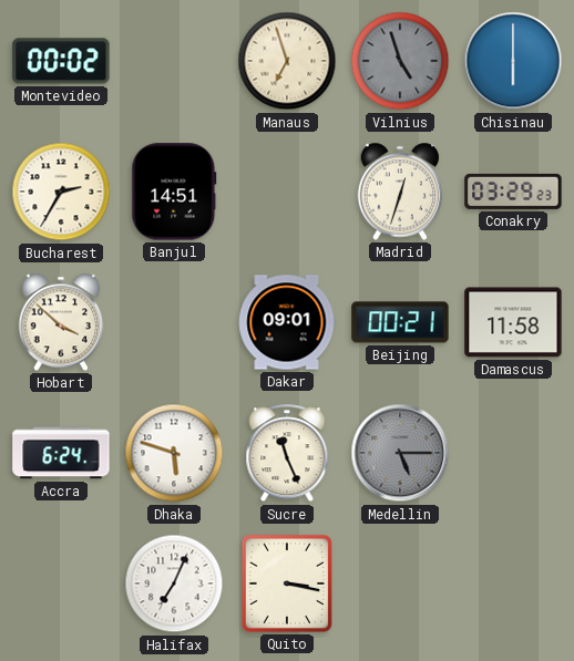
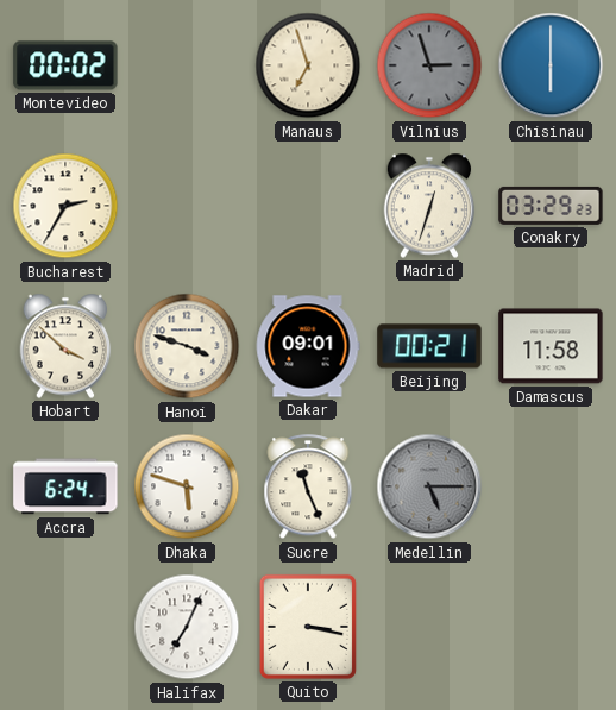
Vilnius: 4:57 -> 2:57 (429, 65)
Banjul: 14:51 -> none (174, 192)
Hanoi: none -> 3:48 (187, 346)
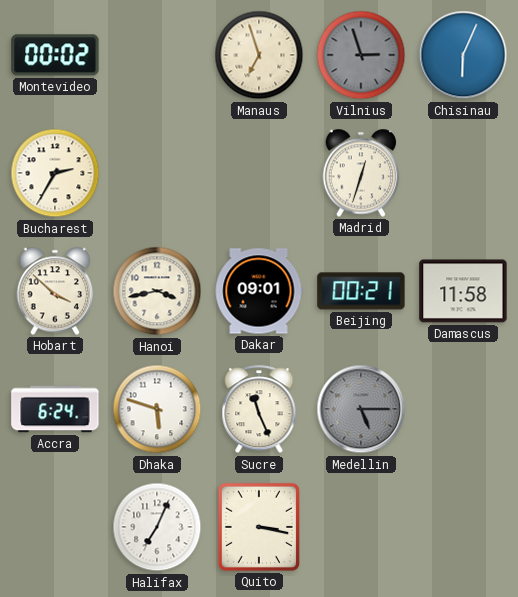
Chisinau: 6:00 -> 6:04 (463, 55)
Conakry: 03:29 -> none (551, 206)
Hanoi: 3:48 -> 3:43 (157, 291)
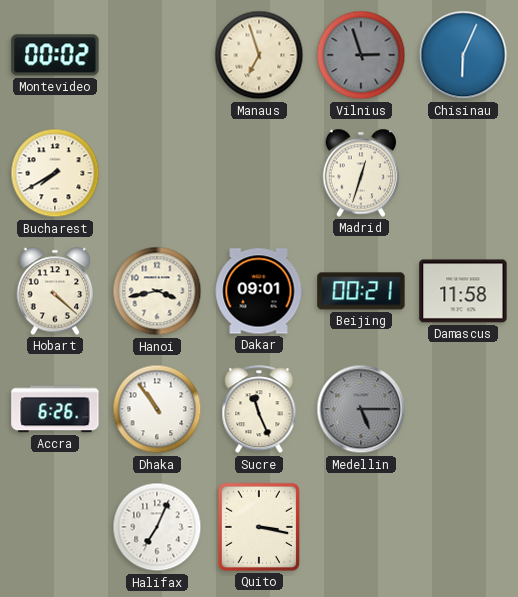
Bucharest: 2:35 -> 7:40 (55, 173)
Hobart: 3:52 -> 4:22 (55, 291)
Accra: 6:24 -> 6:26 (55, 409)
Dhaka: 5:48 -> 10:54 (157, 409)
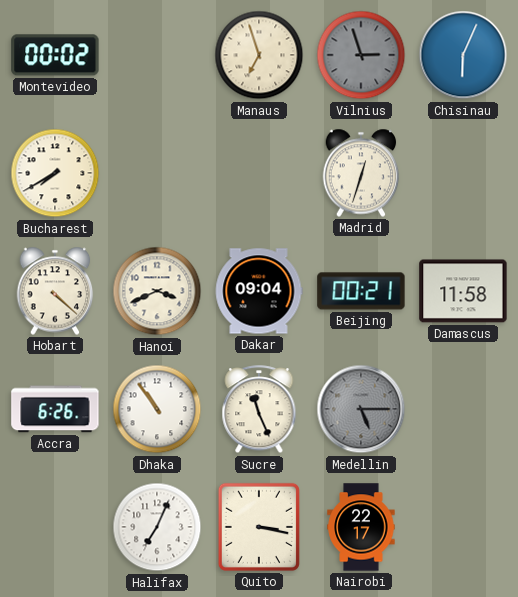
Hanoi: 3:43 -> 3:41 (157, 291)
Dakar: 09:01 -> 09:04 (259, 291)
Nairobi: none -> 22:17 (361, 527)
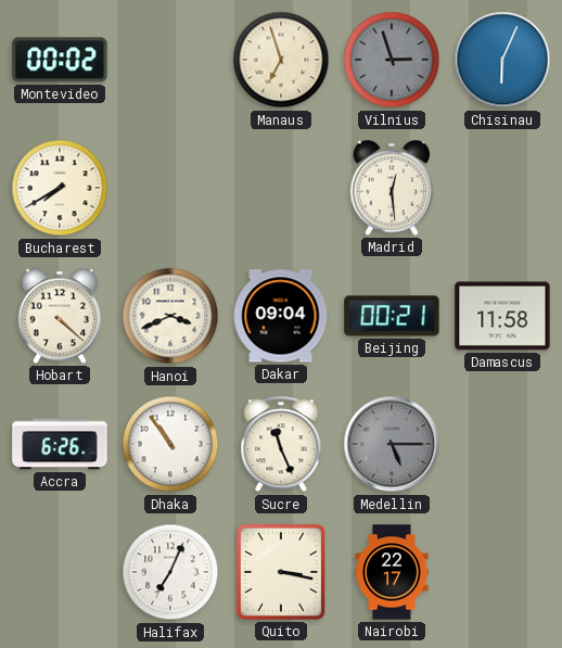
Madrid: 12:33 -> 12:29 (392, 188)
